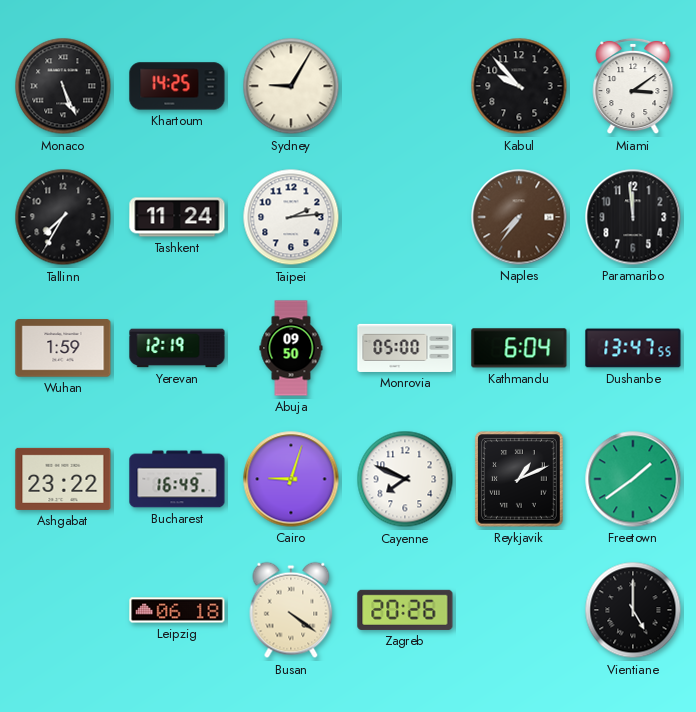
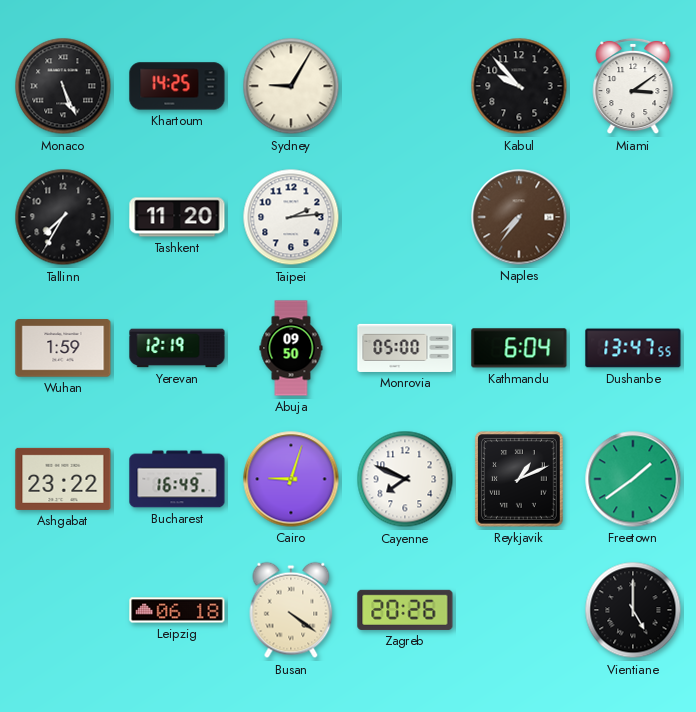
Tashkent: 11:24 -> 11:20 (177, 217)
Paramaribo: 11:59 -> none (633, 217)
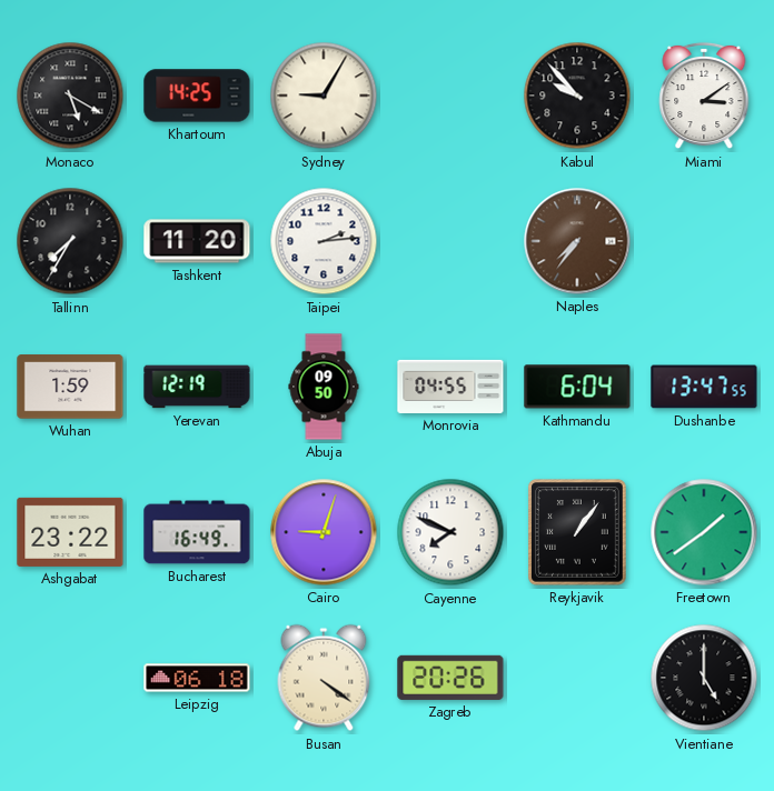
Monaco: 5:26 -> 5:20 (70, 96)
Monrovia: 05:00 -> 04:55 (450, 387)
Reykjavik: 1:11 -> 1:06 (578, 533)
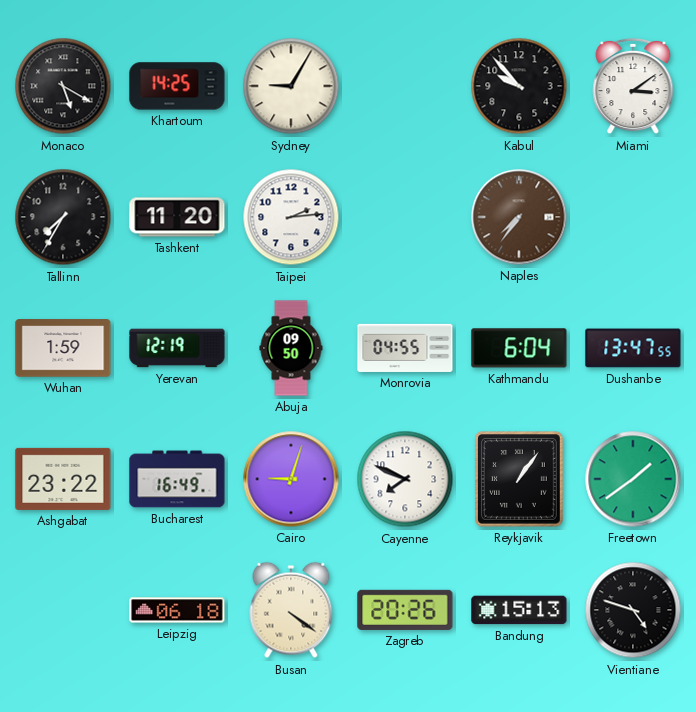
Bandung: none -> 15:13 (519, 610)
Vientiane: 5:00 -> 4:48 (633, 610)
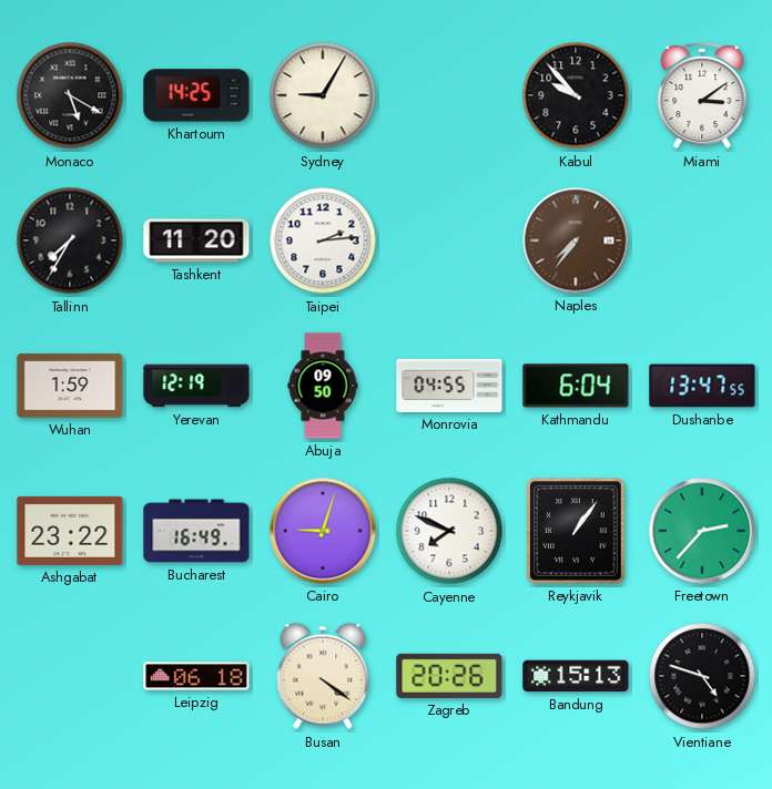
Freetown: 1:39 -> 2:37 (702, 531)
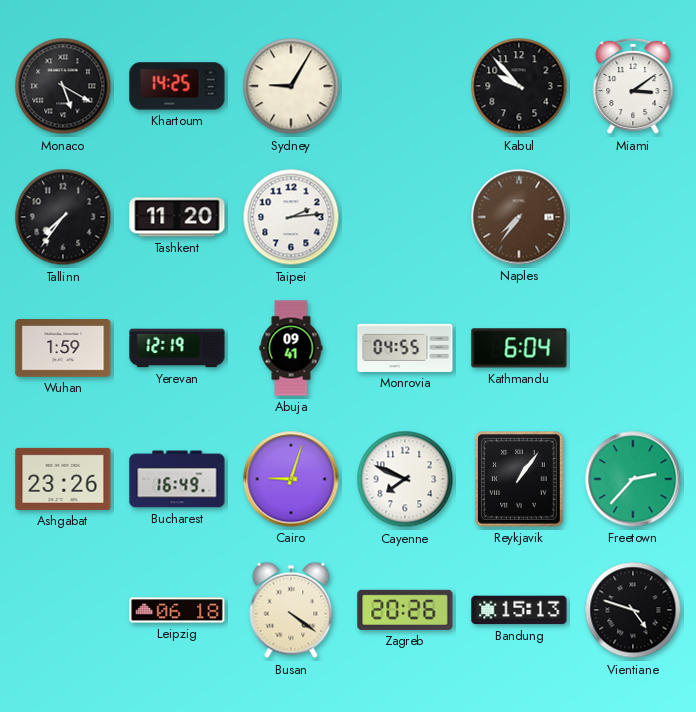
Tallinn: 7:35 -> 7:36 (63, 217)
Abuja: 09:50 -> 09:41 (291, 348)
Dushanbe: 13:47 -> none (702, 386)
Ashgabat: 23:22 -> 23:26 (63, 479)
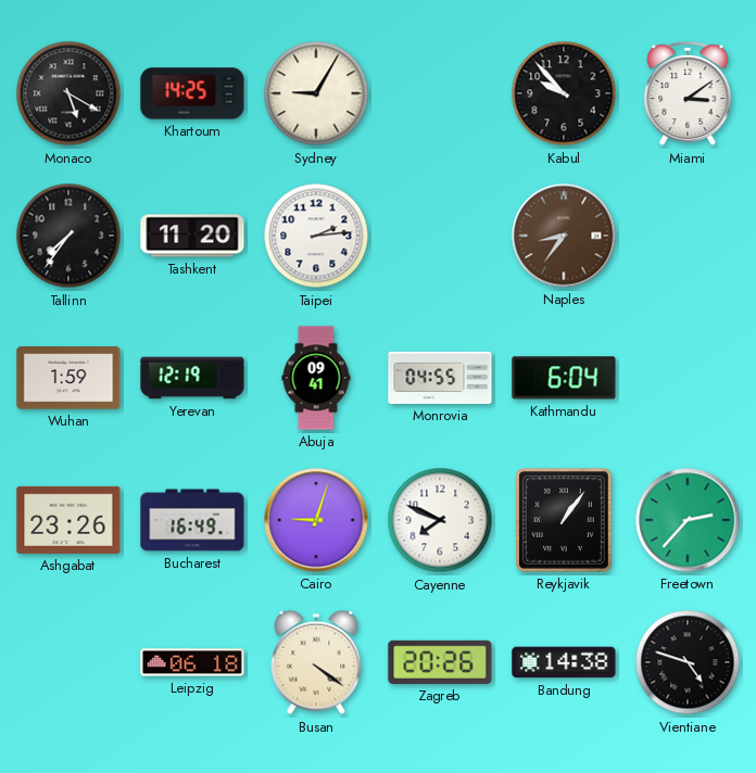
Naples: 7:36 -> 8:36 (564, 236)
Bandung: 15:13 -> 14:38 (564, 662)
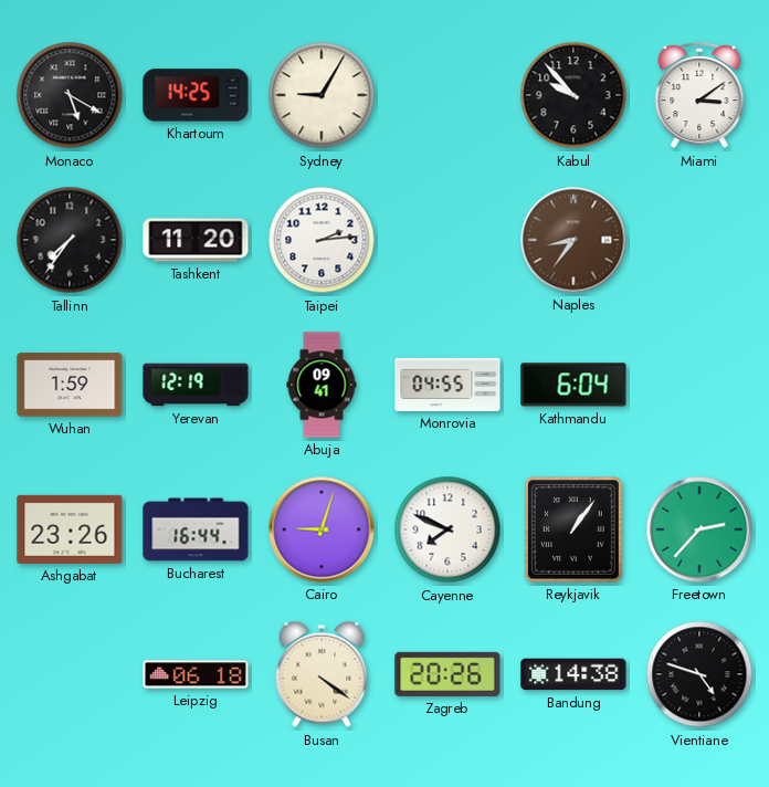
Bucharest: 16:49 -> 16:44 (196, 529)
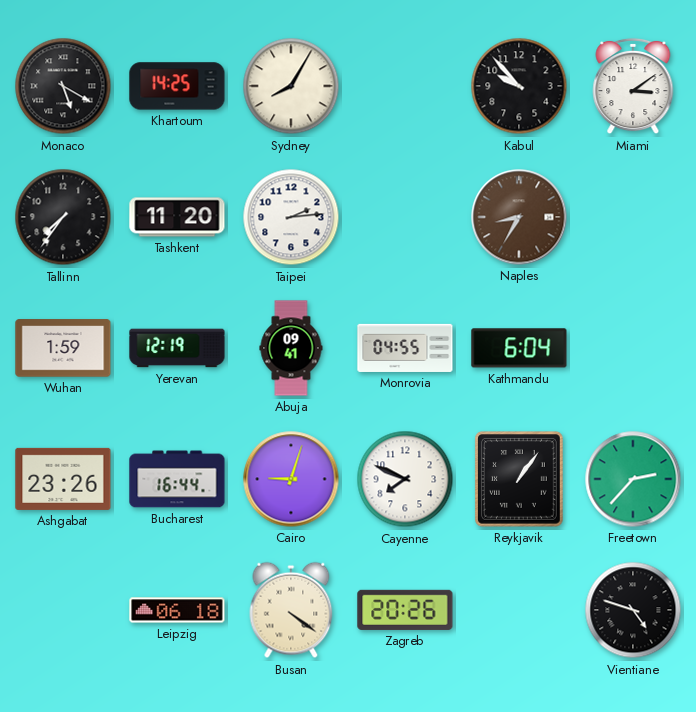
Sydney: 9:05 -> 8:05 (291, 86)
Naples: 8:36 -> 8:35 (519, 217)
Bandung: 14:38 -> none (573, 674)
